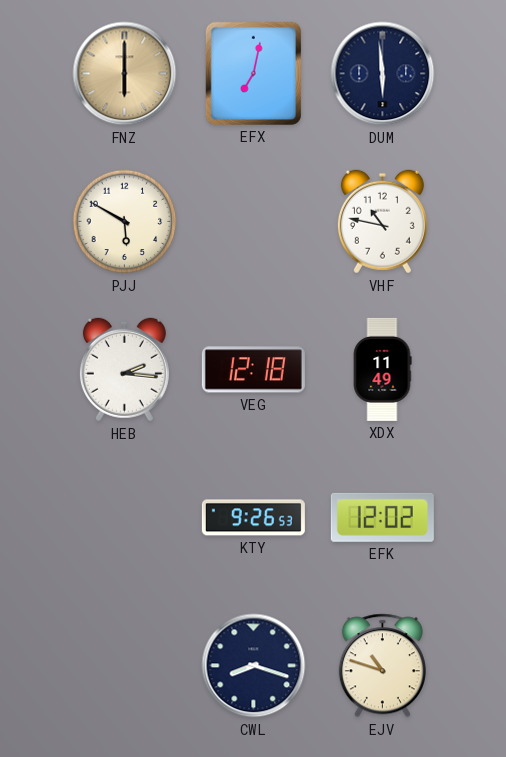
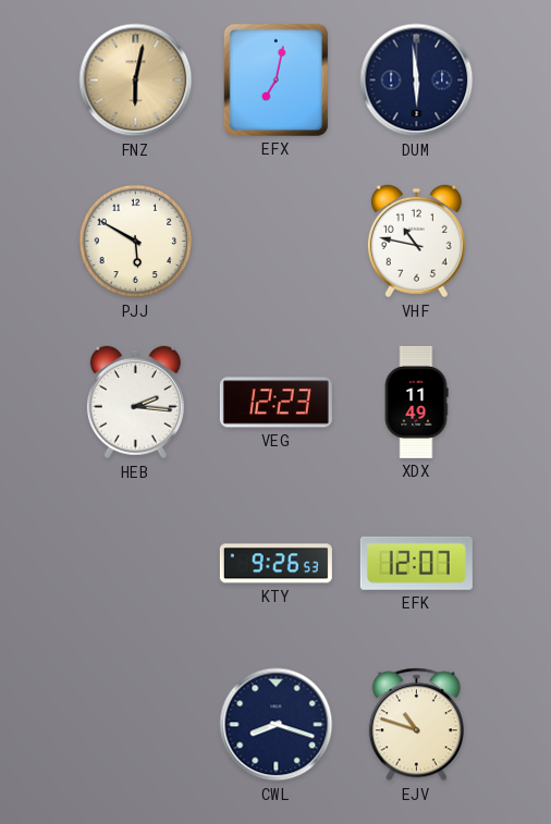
FNZ: 6:00 -> 6:02 (136, 81)
VEG: 12:18 -> 12:23 (275, 403)
EFK: 12:02 -> 12:07 (416, 563)
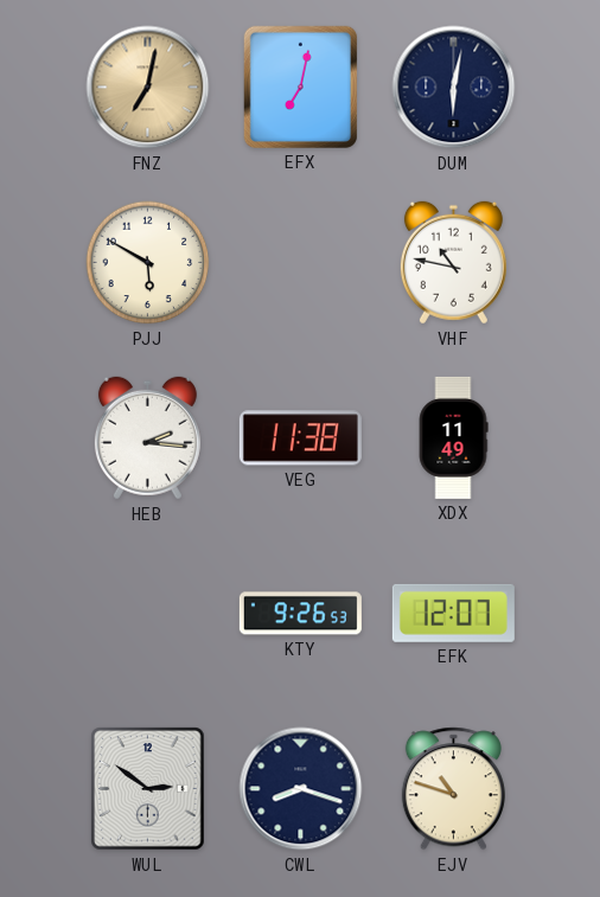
FNZ: 6:02 -> 7:02 (148, 88)
DUM: 5:59 -> 6:02 (454, 88)
VEG: 12:23 -> 11:38 (300, 438)
WUL: none -> 2:51 (148, 789)
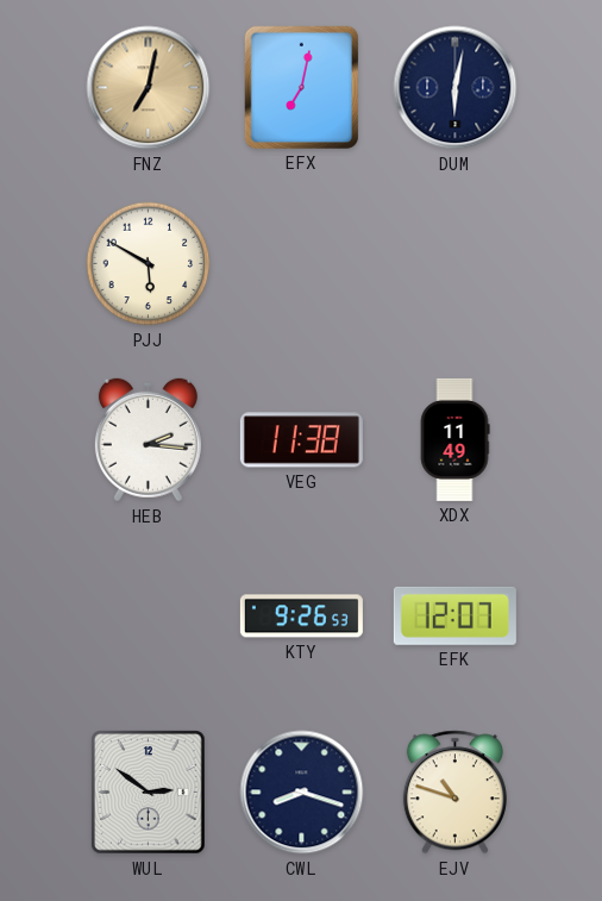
VHF: 10:47 -> none (453, 263)
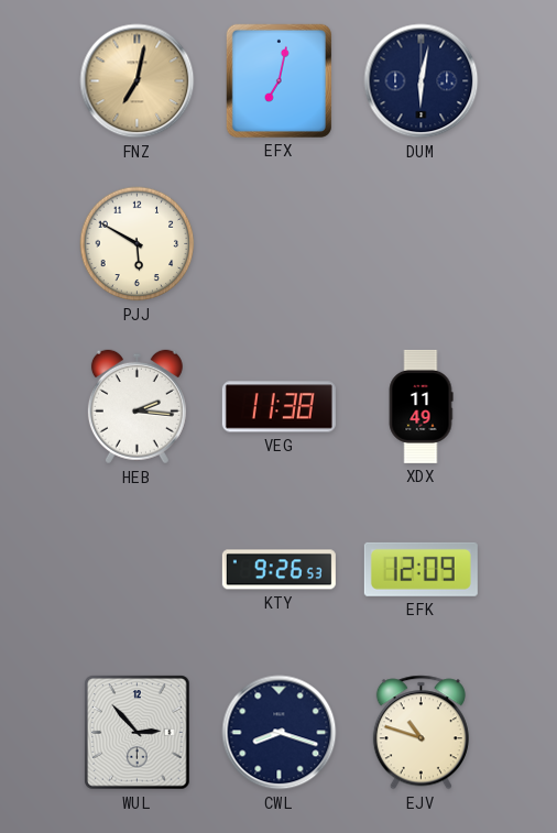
EFK: 12:07 -> 12:09 (421, 569)
WUL: 2:51 -> 2:53 (138, 733)
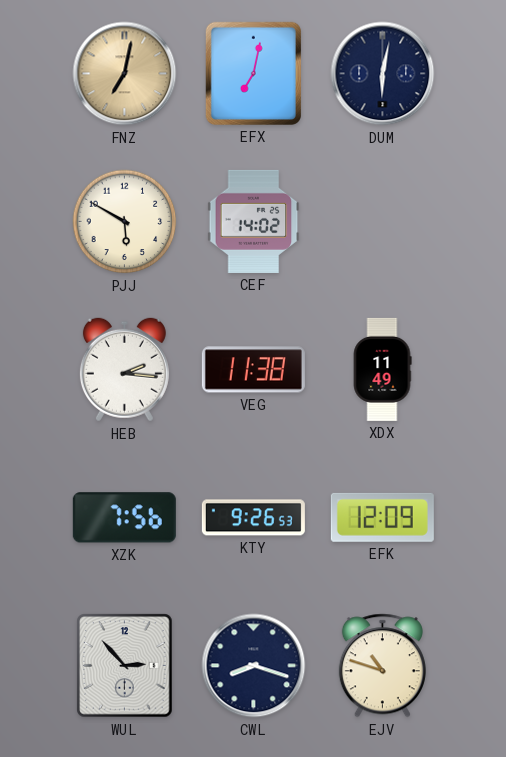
CEF: none -> 14:02 (254, 221)
XZK: none -> 7:56 (124, 518)
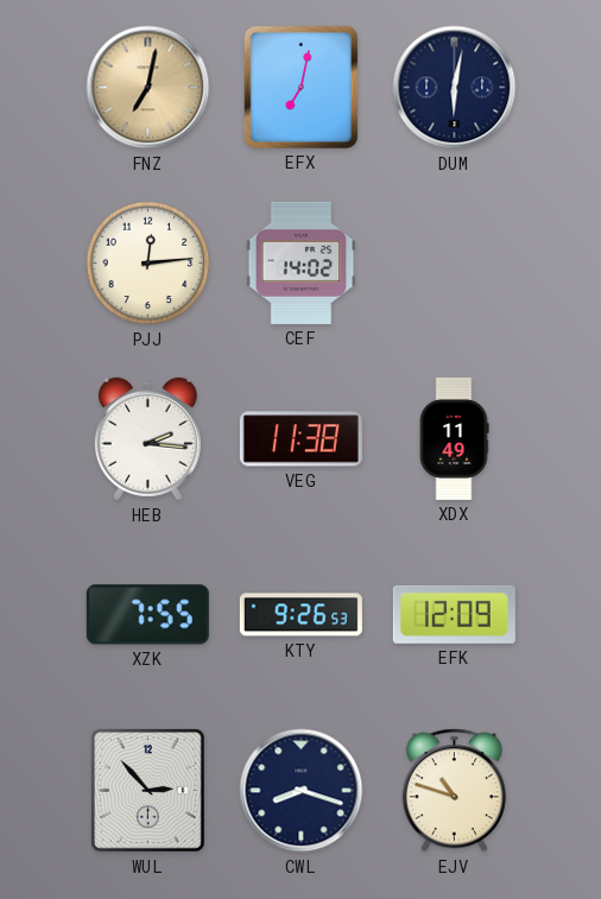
PJJ: 5:50 -> 12:14 (148, 264)
XZK: 7:56 -> 7:55 (147, 615)
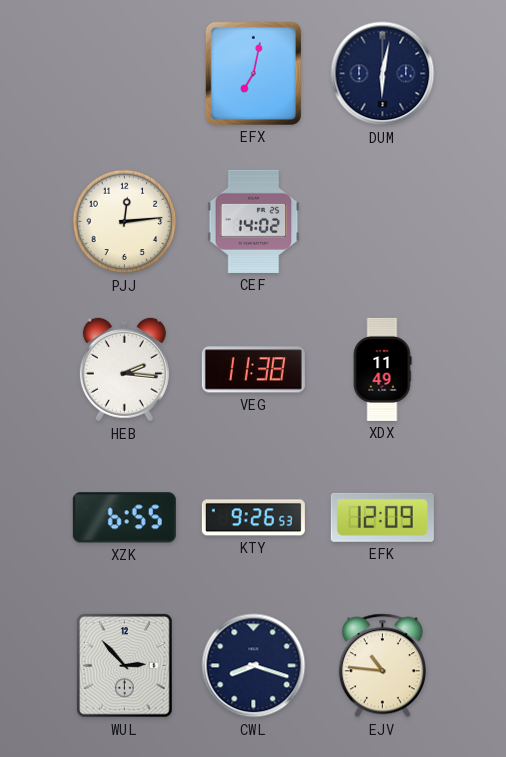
FNZ: 7:02 -> none (148, 88)
XZK: 7:55 -> 6:55 (124, 518)
EJV: 10:48 -> 10:46 (382, 666)
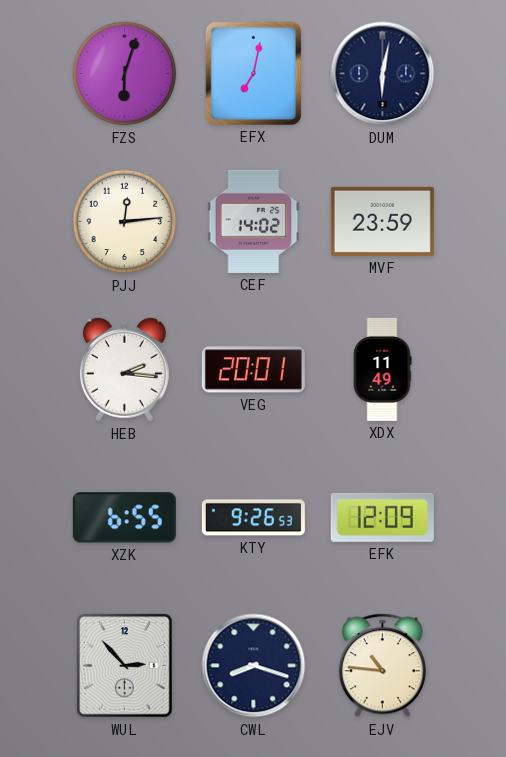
FZS: none -> 6:03 (125, 74)
MVF: none -> 23:59 (382, 221)
VEG: 11:38 -> 20:01 (253, 370)
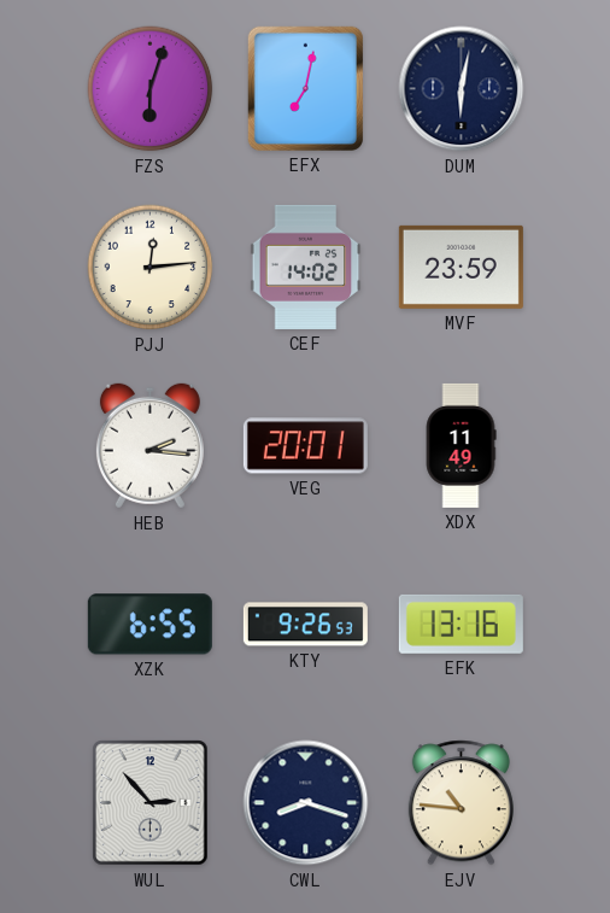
EFK: 12:09 -> 13:16 (461, 624)
